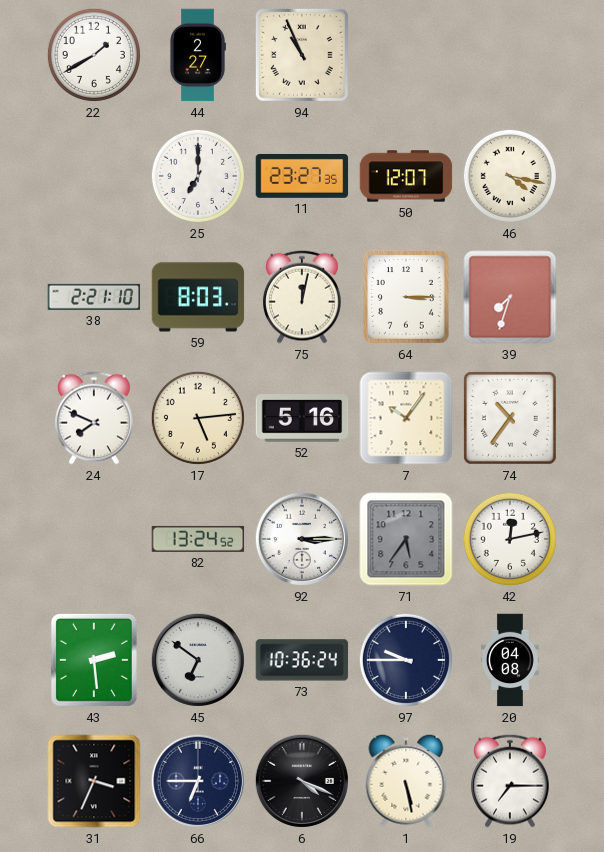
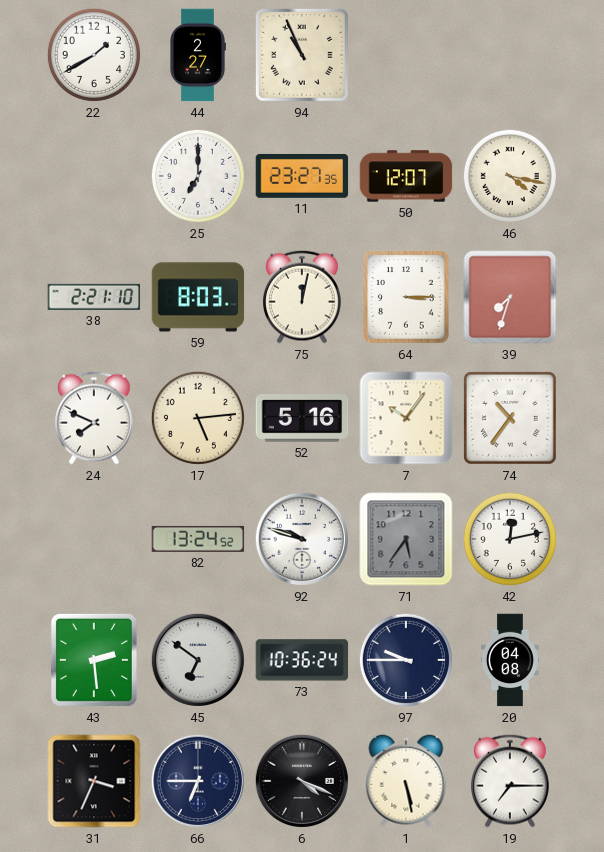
92: 3:15 -> 9:48 (302, 539)
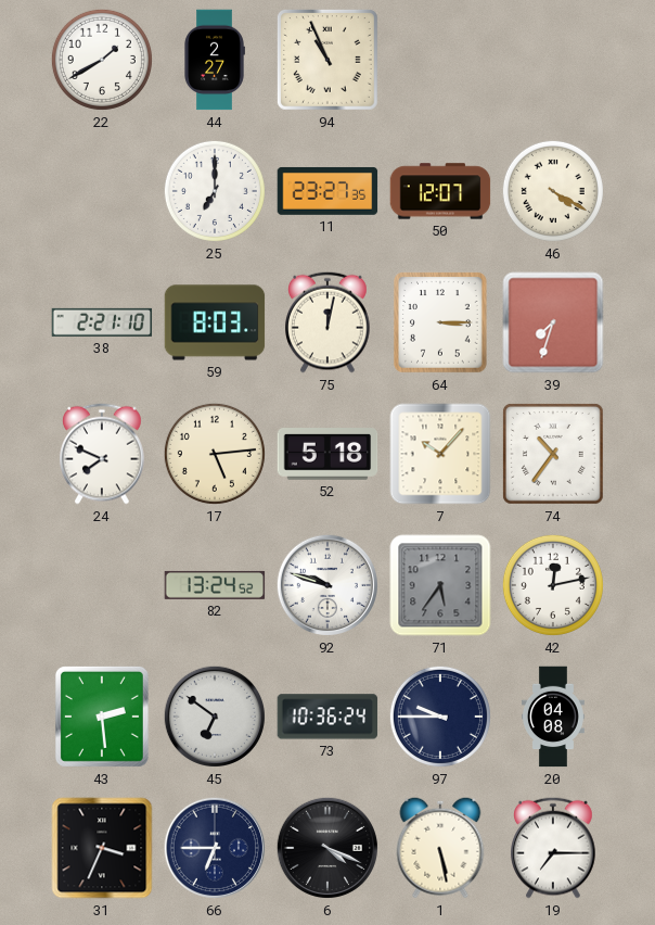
46: 4:17 -> 4:20 (553, 191)
52: 5:16 -> 5:18 (327, 455)
7: 10:06 -> 10:07 (440, 454)
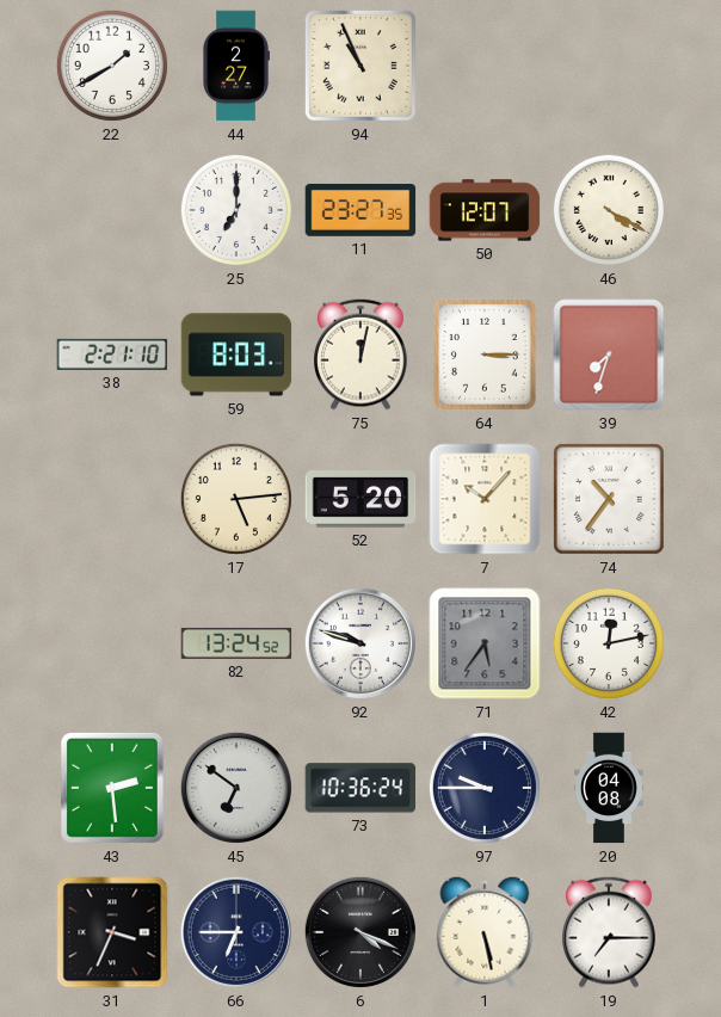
24: 7:49 -> none (102, 454)
52: 5:18 -> 5:20 (360, 500)
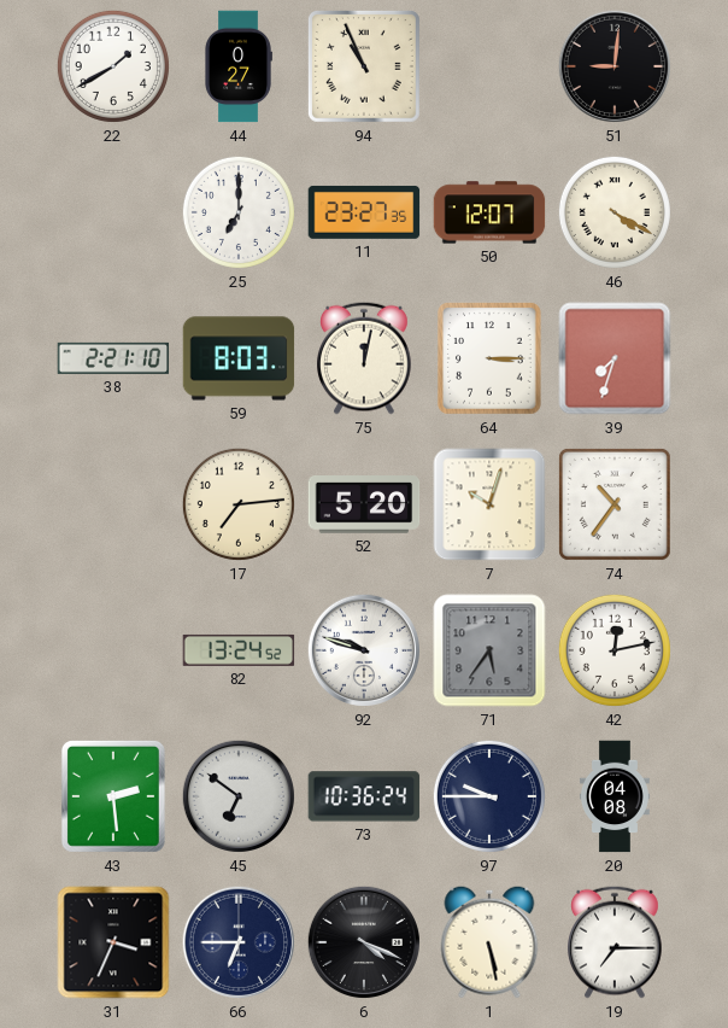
44: 2:27 -> 0:27 (239, 66)
51: none -> 9:01 (615, 66)
17: 5:14 -> 7:14 (239, 504)
7: 10:07 -> 10:03 (489, 504)
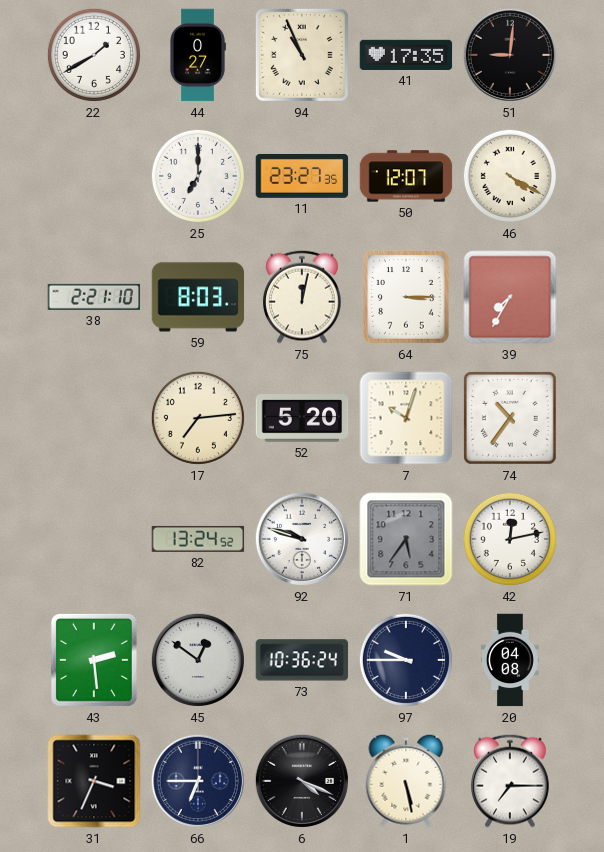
41: none -> 17:35 (406, 55)
39: 7:33 -> 7:35 (510, 297)
45: 6:51 -> 12:51 (198, 660)
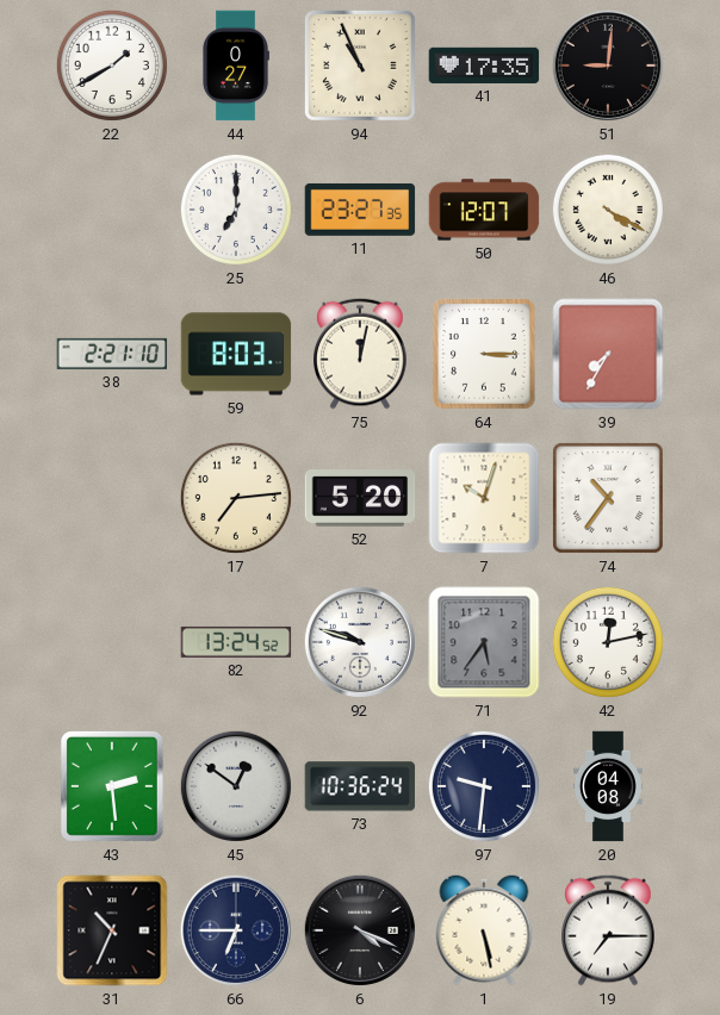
97: 9:45 -> 9:31 (484, 786)
31: 3:34 -> 10:34 (112, 930)
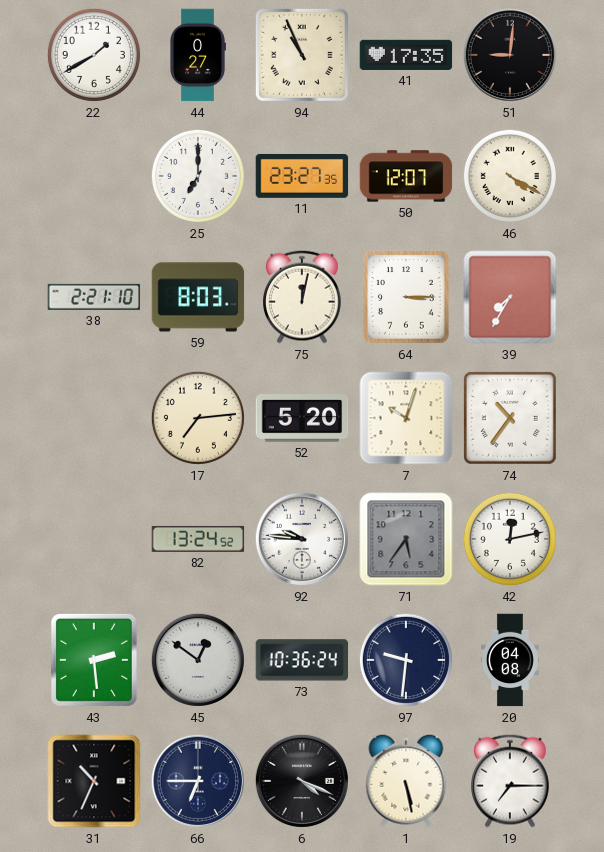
92: 9:48 -> 9:46 (302, 539)
